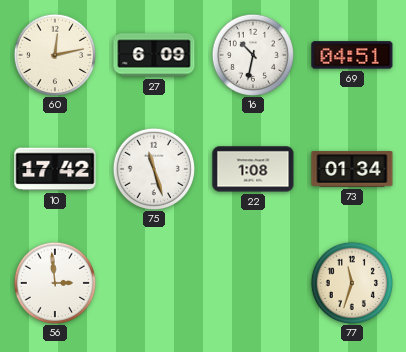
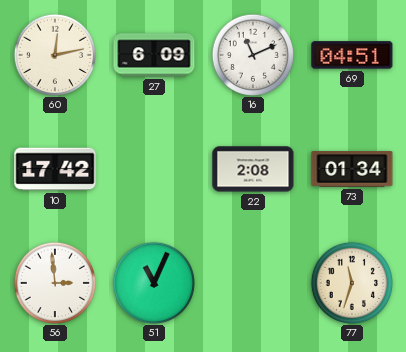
16: 10:32 -> 11:11 (252, 54)
75: 11:27 -> none (153, 168)
22: 1:08 -> 2:08 (253, 169)
51: none -> 11:04 (153, 282)
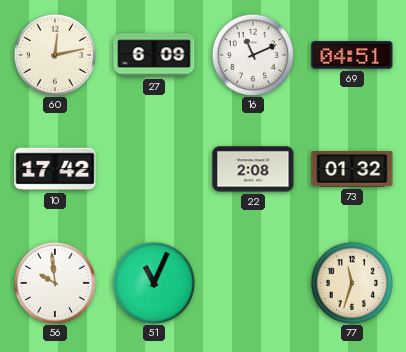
73: 01:34 -> 01:32 (352, 170)
56: 2:59 -> 9:59 (54, 282)
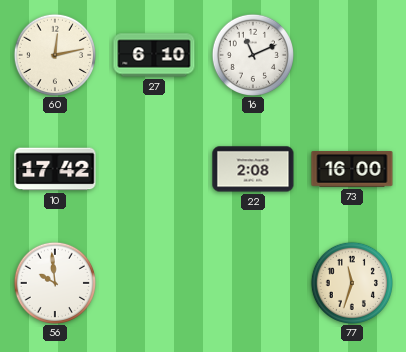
27: 6:09 -> 6:10 (154, 55)
69: 04:51 -> none (352, 55)
73: 01:32 -> 16:00 (352, 170)
51: 11:04 -> none (153, 282)
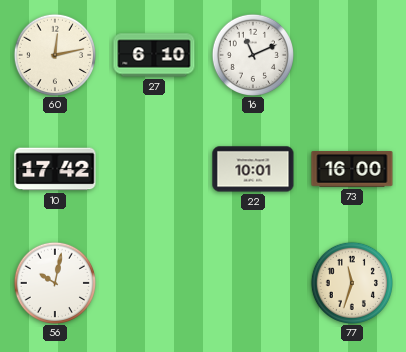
22: 2:08 -> 10:01 (253, 169)
56: 9:59 -> 10:02 (54, 282)
